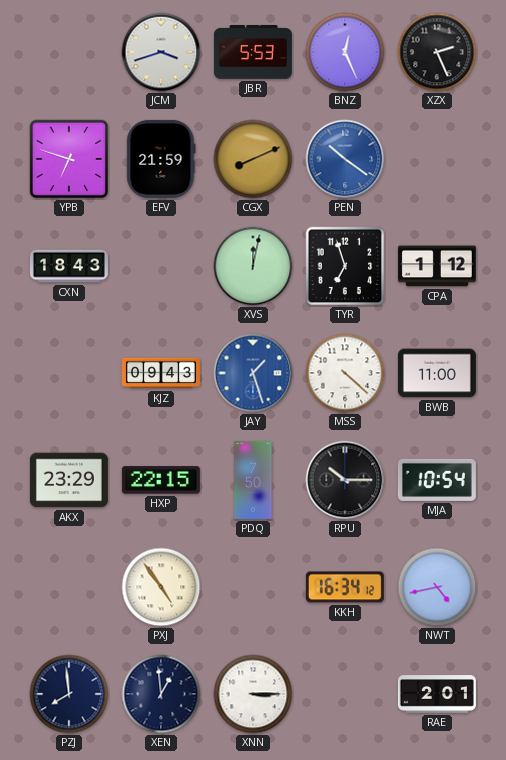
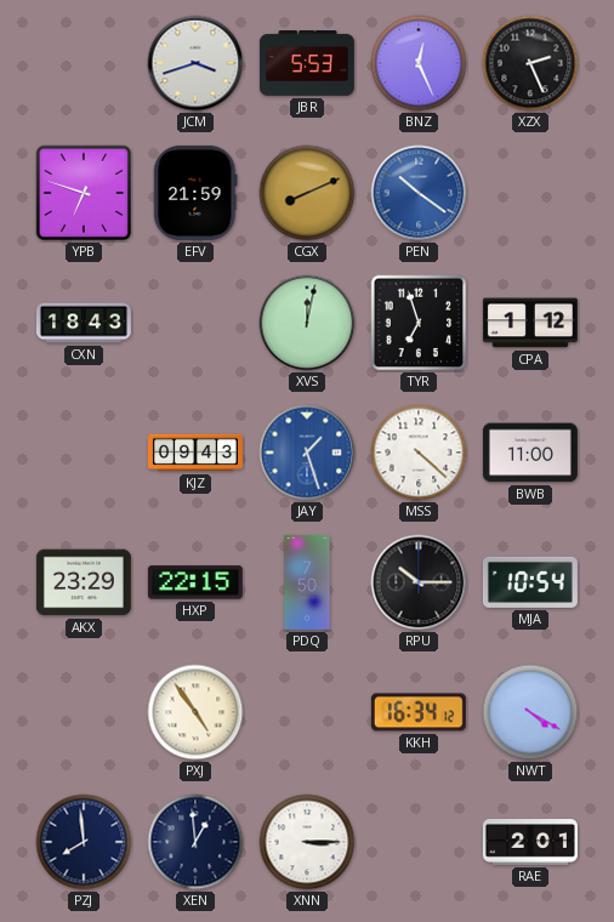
NWT: 4:43 -> 4:20 (530, 712)
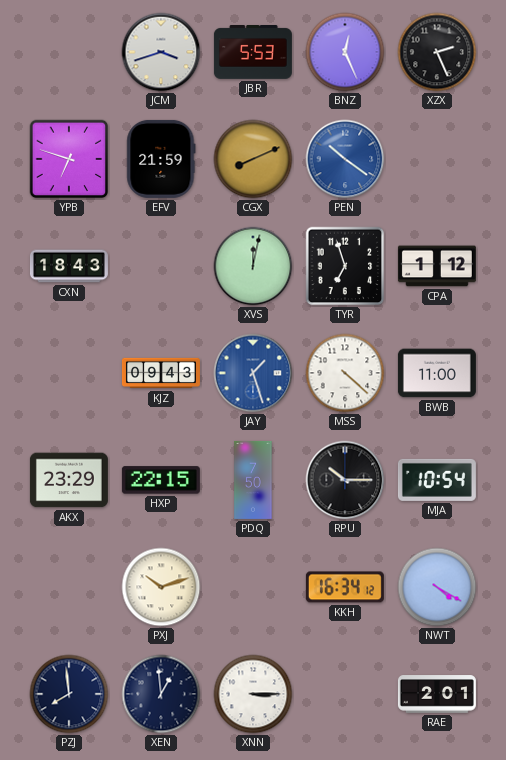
PXJ: 4:54 -> 10:12 (161, 587)
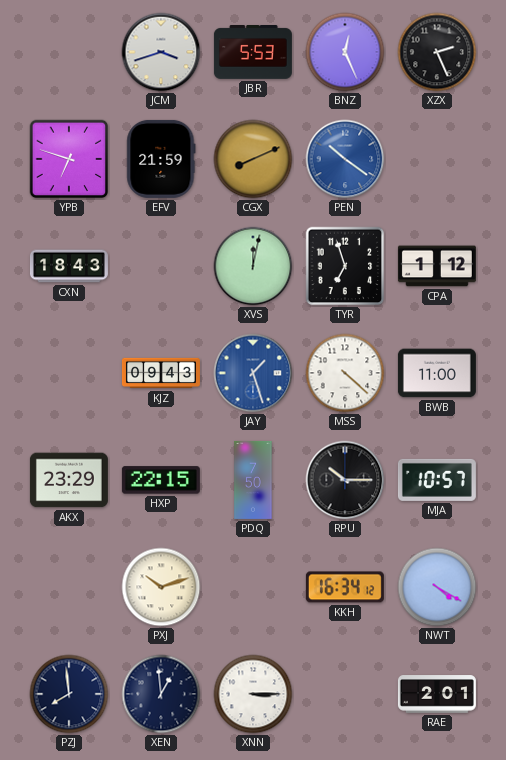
MJA: 10:54 -> 10:57 (437, 480)
